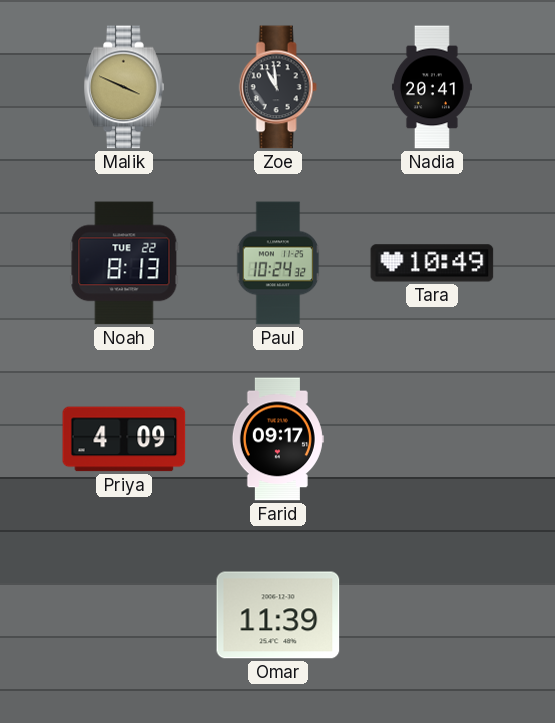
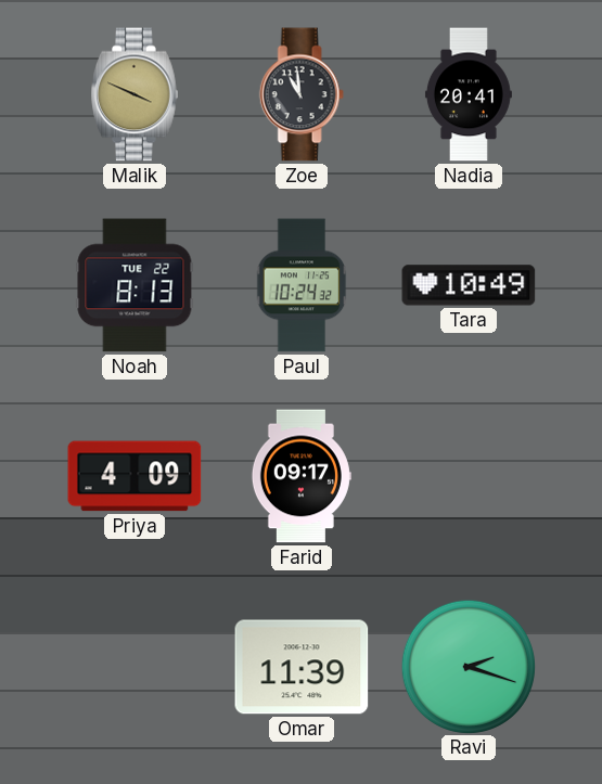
Ravi: none -> 2:18 (467, 666)
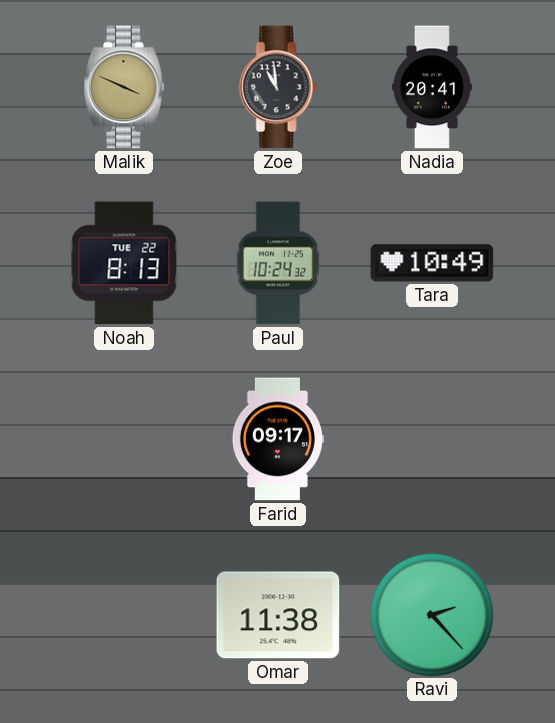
Priya: 4:09 -> none (135, 476)
Omar: 11:39 -> 11:38 (278, 615)
Ravi: 2:18 -> 2:23 (431, 614)
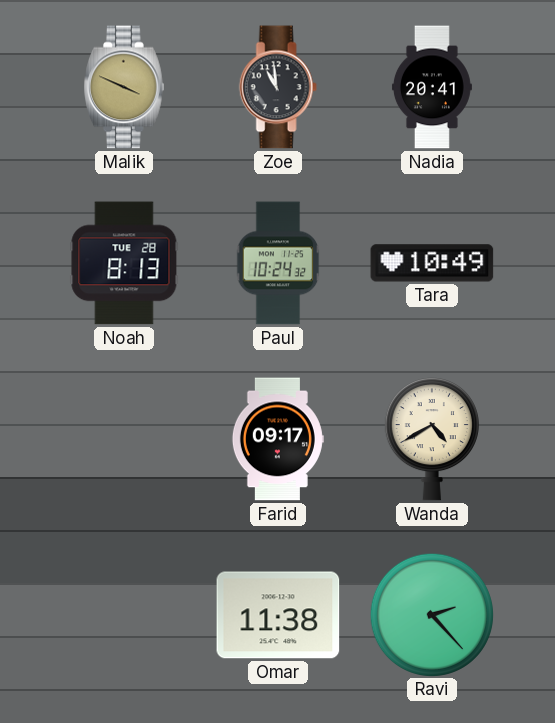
Noah date: TUE 22 -> TUE 28 (124, 263)
Wanda: none -> 4:40 (432, 439)
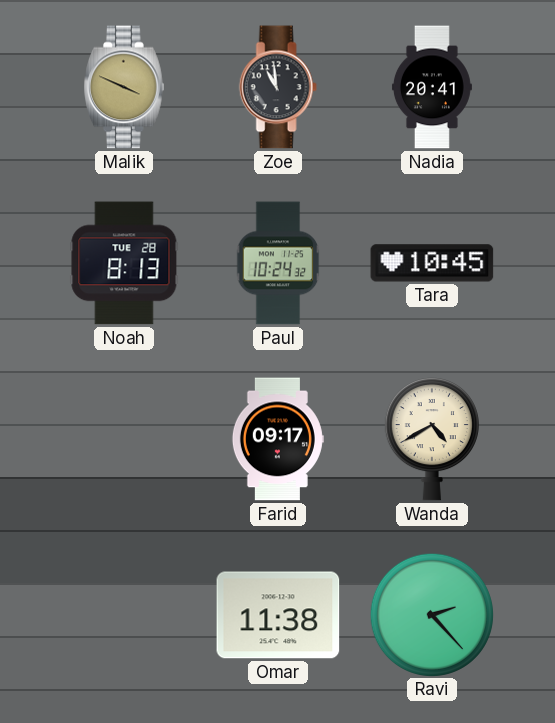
Tara: 10:49 -> 10:45 (432, 263)
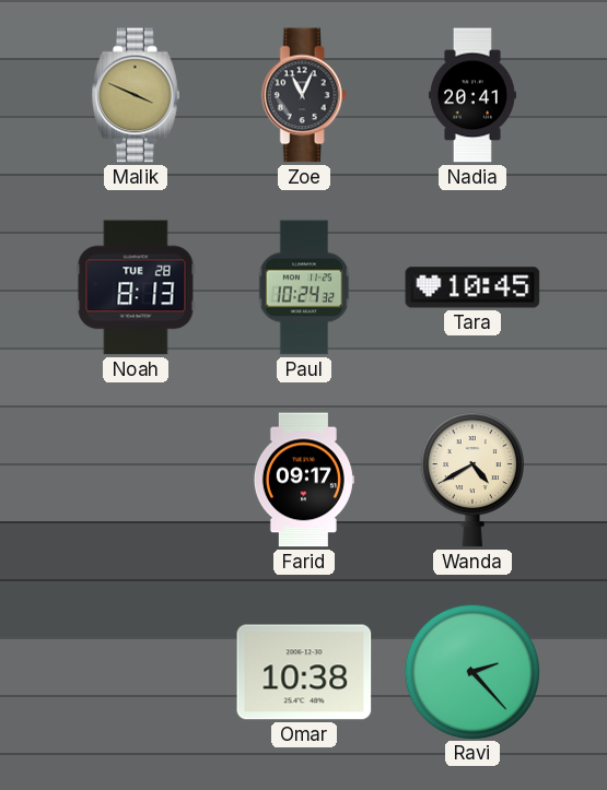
Zoe: 10:59 -> 11:04 (304, 95)
Omar: 11:38 -> 10:38 (304, 672)
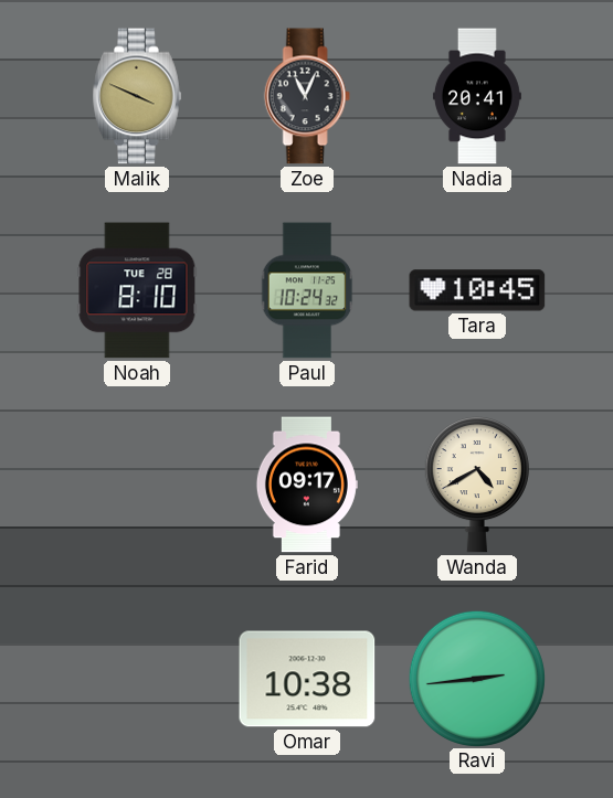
Noah: 8:13 -> 8:10 (137, 290)
Ravi: 2:23 -> 2:44 (476, 678)
